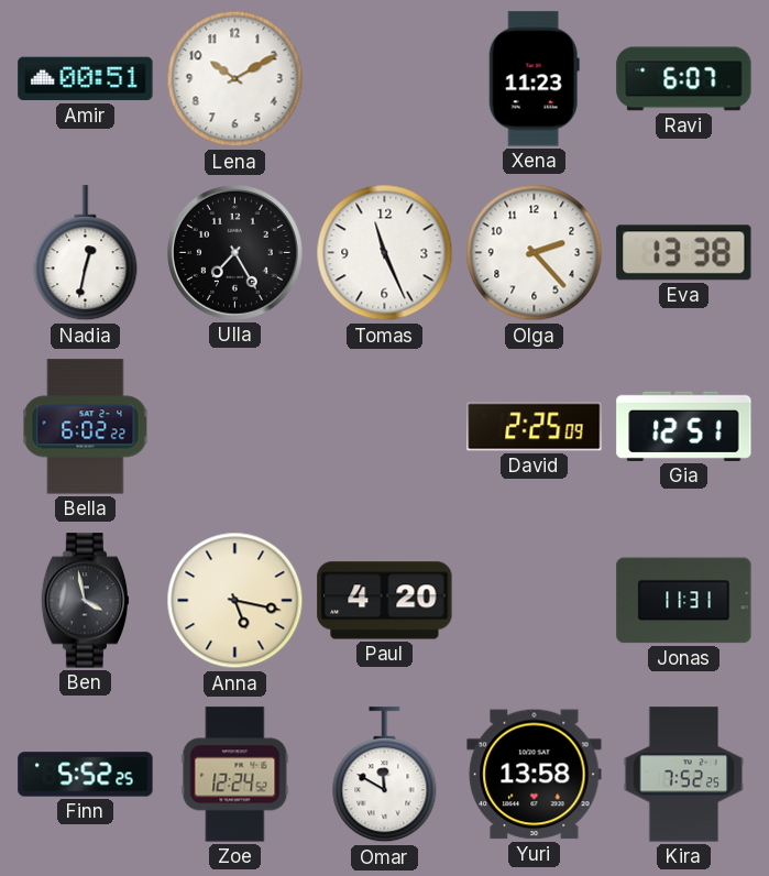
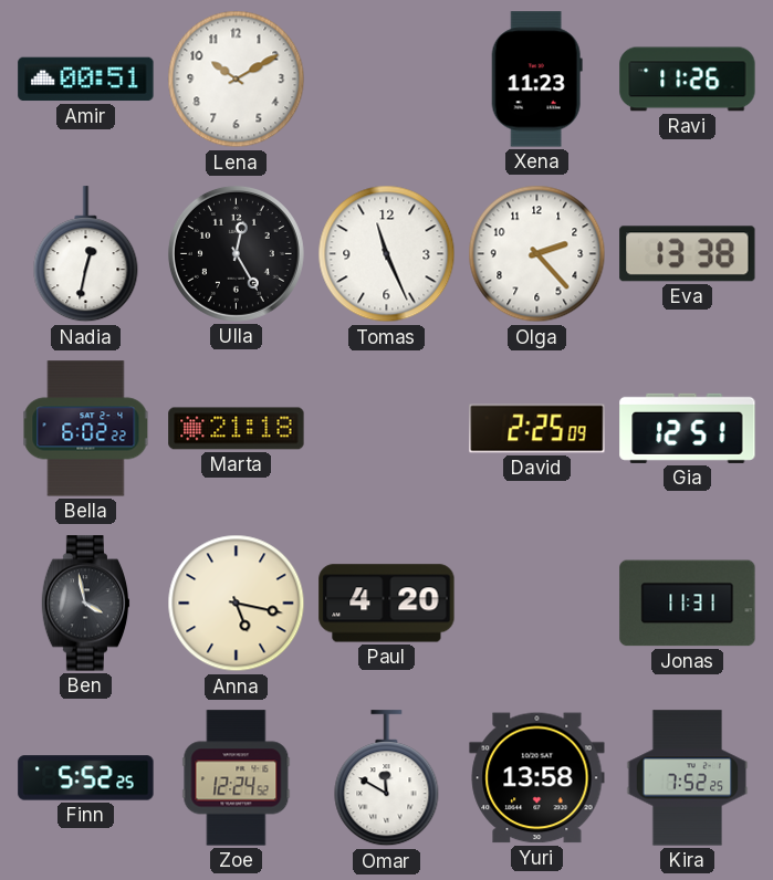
Ravi: 6:07 -> 11:26 (688, 80)
Ulla: 7:25 -> 12:25 (236, 253)
Marta: none -> 21:18 (237, 429)
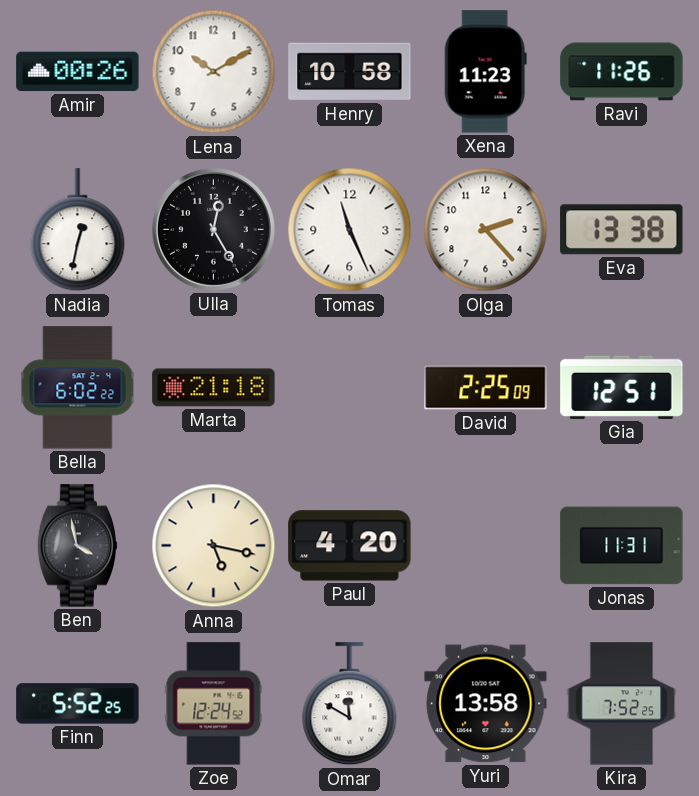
Amir: 00:51 -> 00:26 (78, 72)
Henry: none -> 10:58 (350, 72)
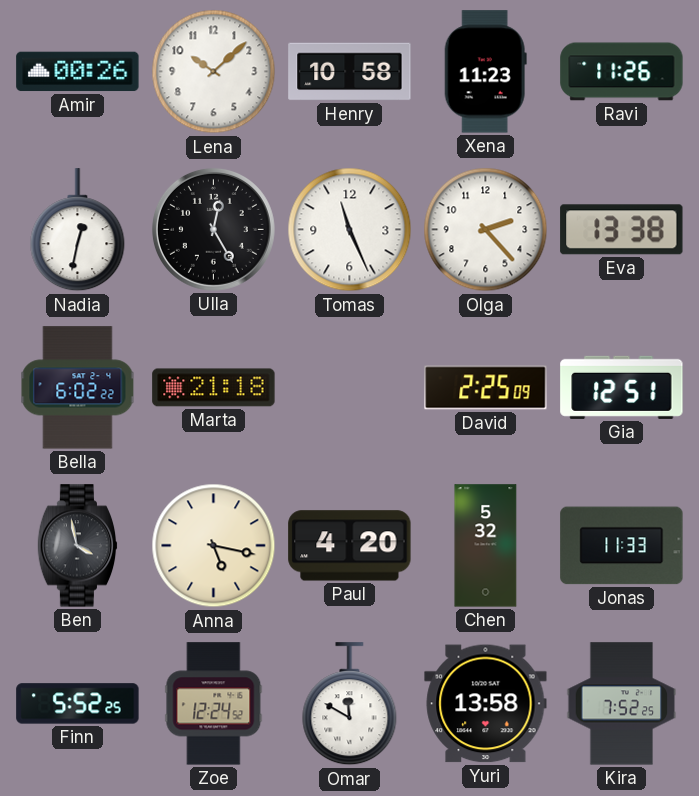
Lena: 10:10 -> 10:08 (214, 72)
Chen: none -> 5:32 (486, 546)
Jonas: 11:31 -> 11:33 (622, 546)
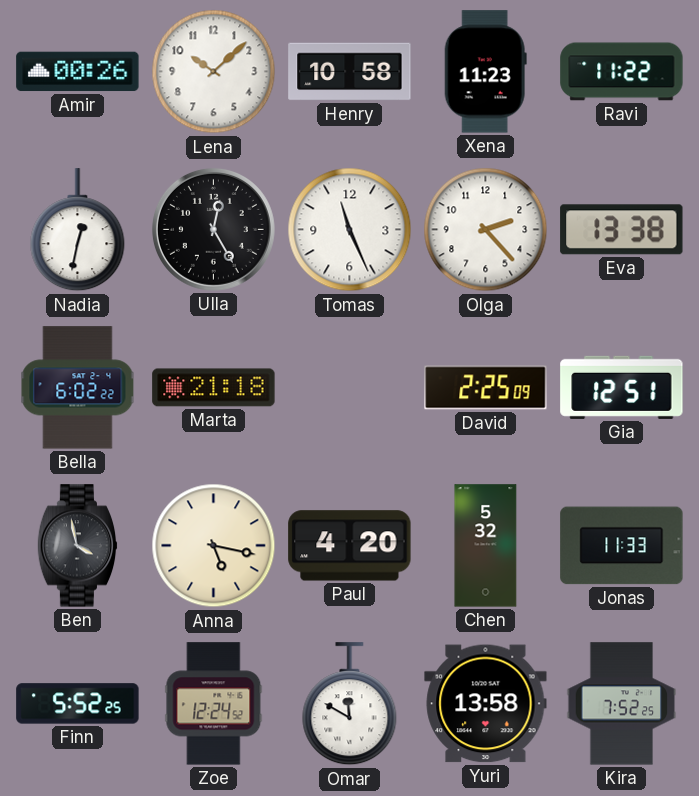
Ravi: 11:26 -> 11:22 (622, 72)
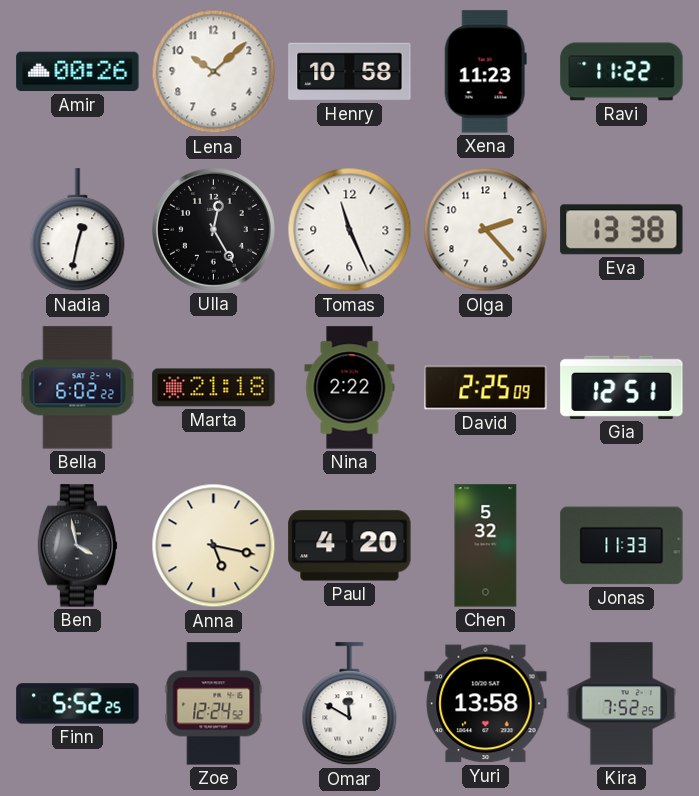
Nina: none -> 2:22 (350, 388)
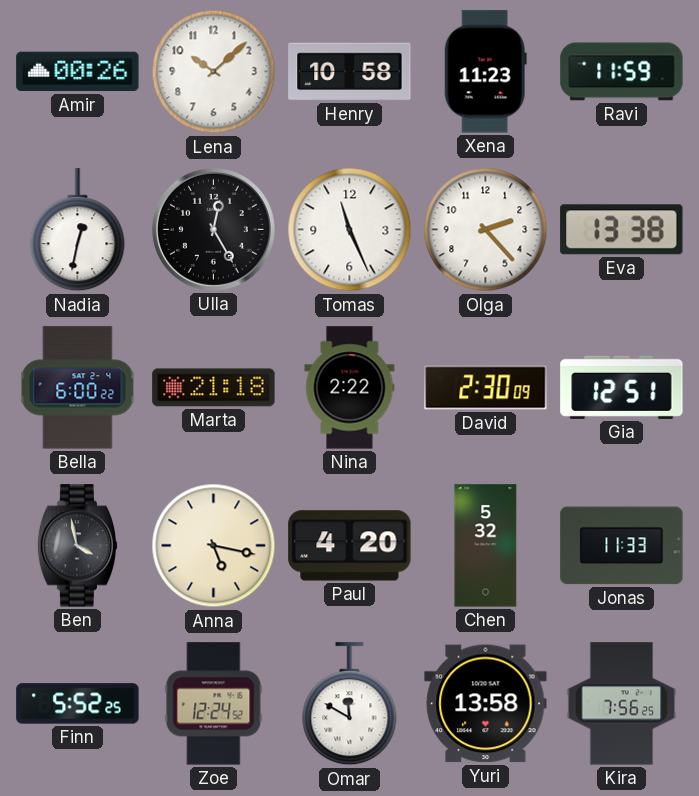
Ravi: 11:22 -> 11:59 (622, 72)
Bella: 6:02 -> 6:00 (78, 388)
David: 2:25 -> 2:30 (486, 388)
Kira: 7:52 -> 7:56 (622, 704)
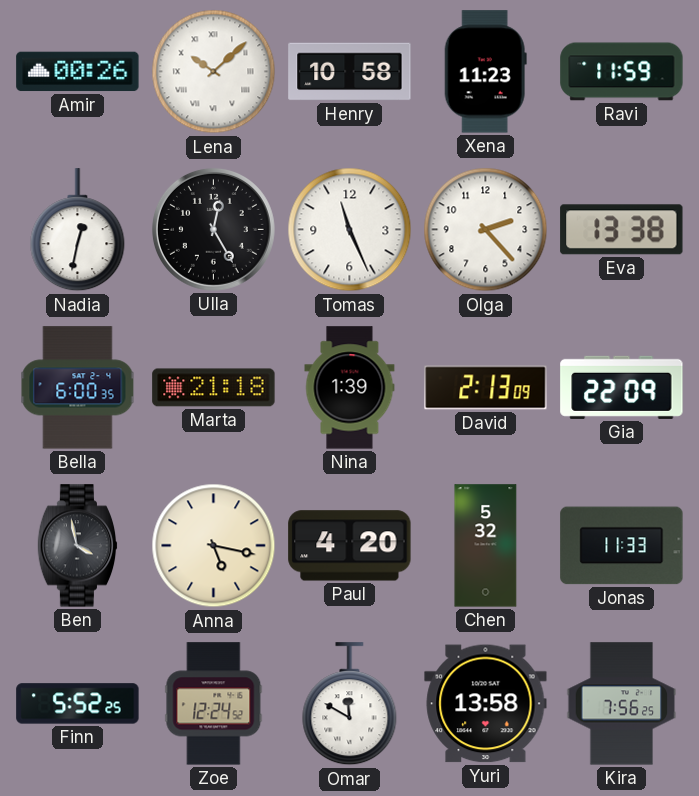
Lena numerals: Arabic -> Roman (214, 72)
Bella: 6:00:22 -> 6:00:35 (78, 388)
Nina: 2:22 -> 1:39 (350, 388)
David: 2:30 -> 2:13 (486, 388)
Gia: 12:51 -> 22:09 (622, 387)
